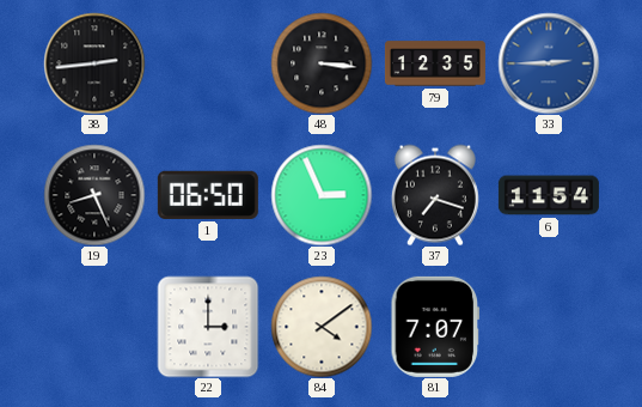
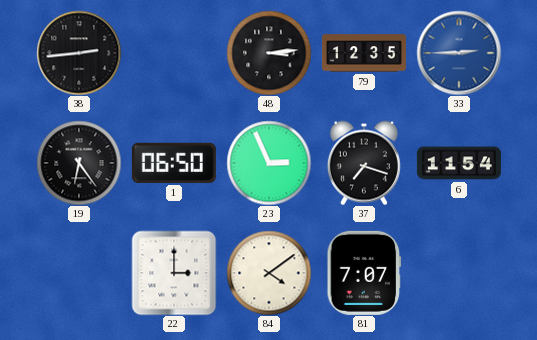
48: 3:16 -> 3:14 (269, 53)
19: 8:26 -> 6:24 (79, 163)
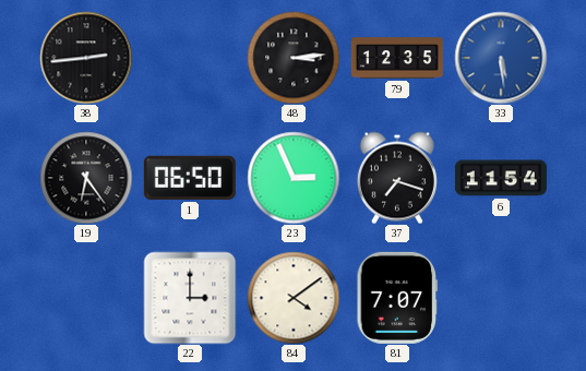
33: 2:45 -> 5:29 (501, 58)
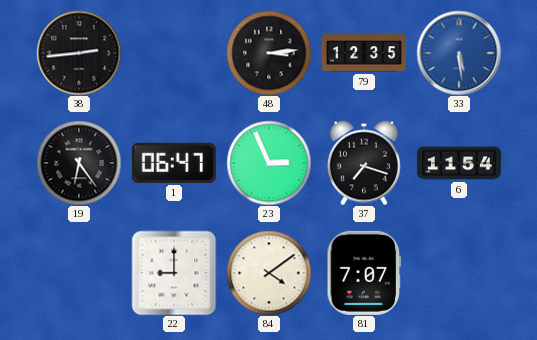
1: 06:50 -> 06:47 (174, 163)
22: 3:00 -> 9:00 (174, 273)
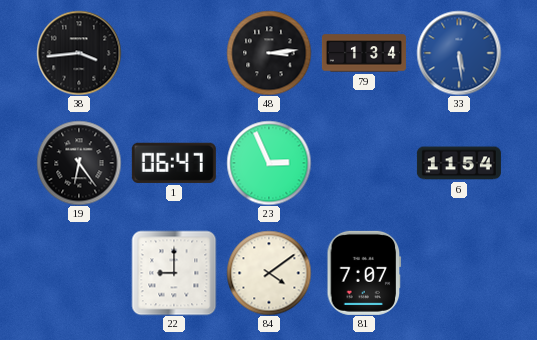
38: 2:44 -> 3:44 (79, 53)
79: 12:35 -> 1:34 (364, 53)
37: 7:18 -> none (364, 163)
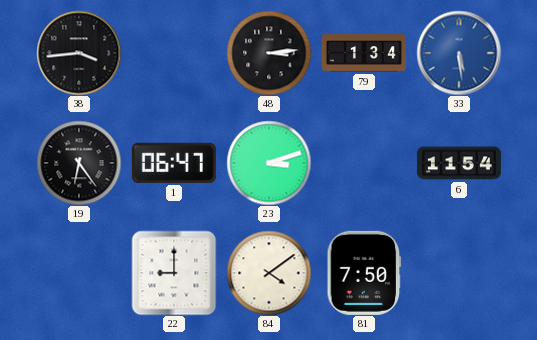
23: 2:56 -> 3:12 (269, 163)
81: 7:07 -> 7:50 (364, 273)
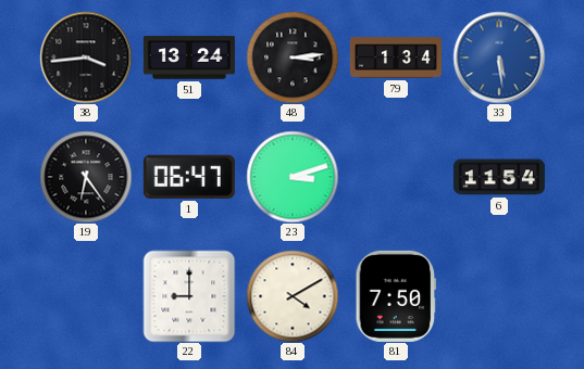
51: none -> 13:24 (189, 58)
84: 4:09 -> 4:10 (293, 296)
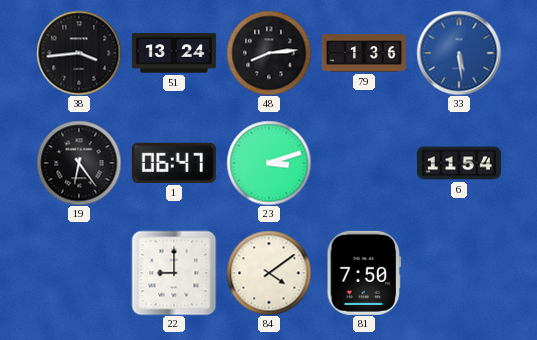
48: 3:14 -> 8:14 (269, 53)
79: 1:34 -> 1:36 (364, 53)
84: 4:10 -> 4:09 (269, 273)
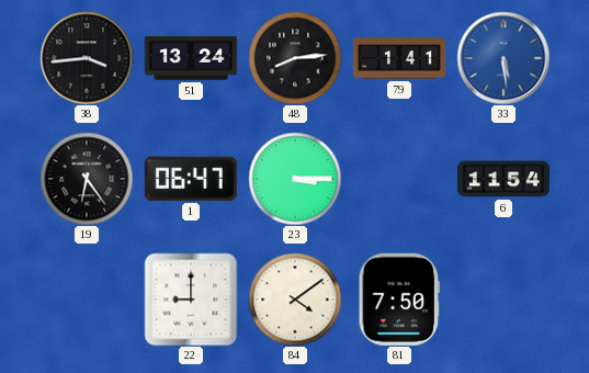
79: 1:36 -> 1:41 (399, 58)
23: 3:12 -> 3:15 (295, 179)
